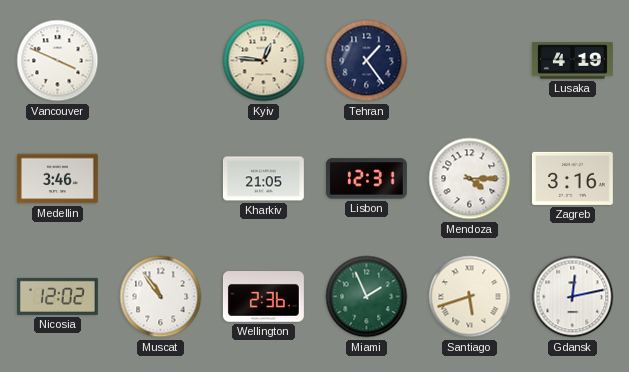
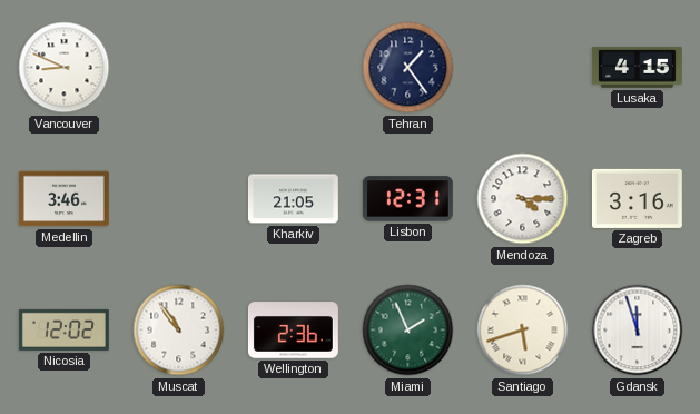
Vancouver: 3:49 -> 8:49 (65, 68)
Kyiv: 12:46 -> none (264, 61)
Lusaka: 4:19 -> 4:15 (637, 68)
Gdansk: 12:13 -> 11:57 (638, 331)
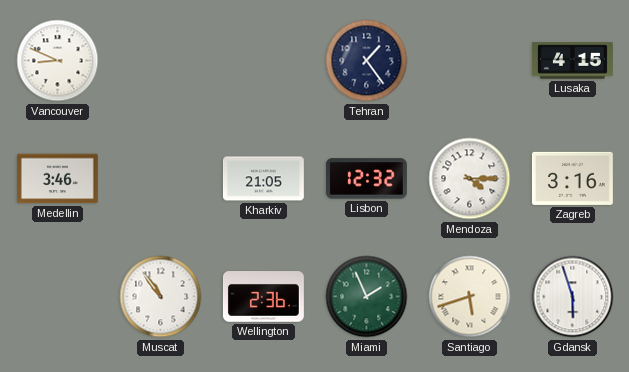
Lisbon: 12:31 -> 12:32 (366, 179)
Nicosia: 12:02 -> none (63, 329)
Gdansk: 11:57 -> 5:57 (573, 297)
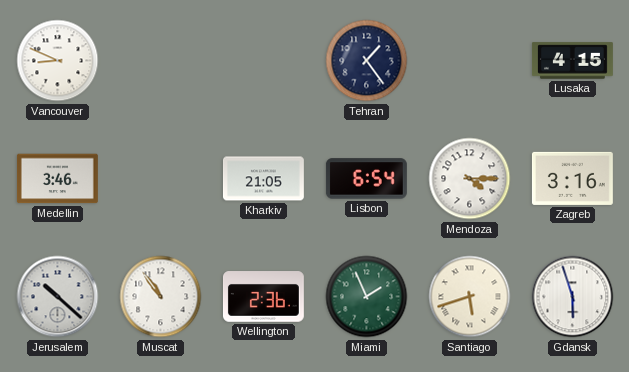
Lisbon: 12:32 -> 6:54 (366, 179)
Jerusalem: none -> 10:22 (58, 297)
